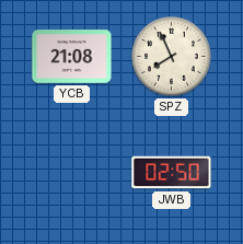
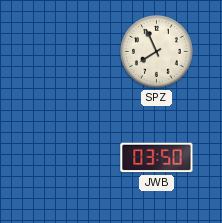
YCB: 21:08 -> none (72, 57)
JWB: 02:50 -> 03:50 (157, 158)
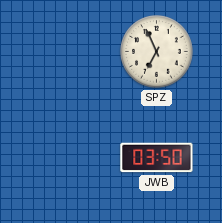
SPZ: 7:56 -> 6:56 (157, 52)
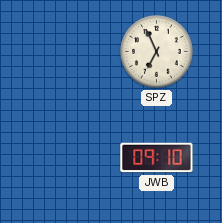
JWB: 03:50 -> 09:10 (157, 158)
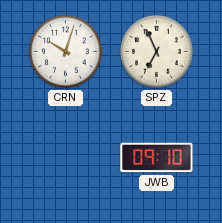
CRN: none -> 10:03 (66, 52)
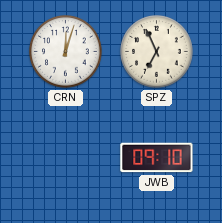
CRN: 10:03 -> 12:03 (66, 52)
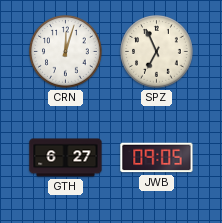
GTH: none -> 6:27 (66, 158)
JWB: 09:10 -> 09:05 (157, 158)
